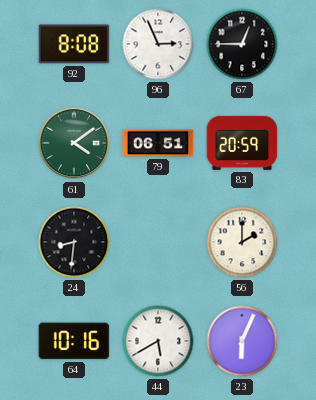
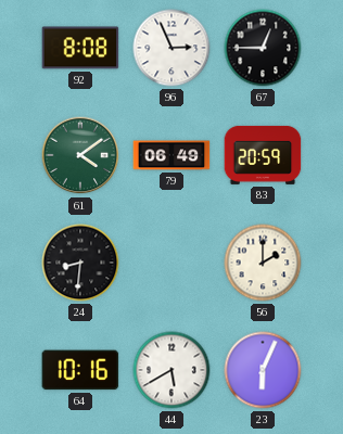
79: 06:51 -> 06:49 (171, 155)
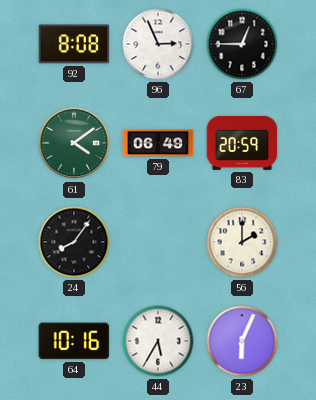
24: 8:31 -> 8:06 (74, 242)
44: 5:40 -> 5:35 (158, 341)
